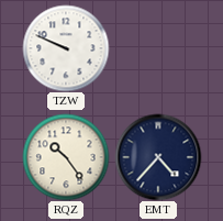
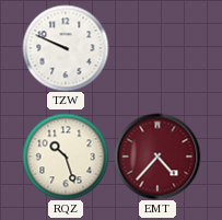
RQZ: 10:24 -> 10:27 (66, 157)
EMT dial: navy -> burgundy (157, 157)
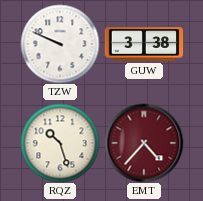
GUW: none -> 3:38 (144, 44)
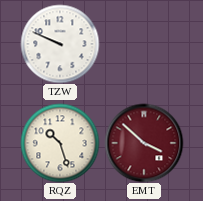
GUW: 3:38 -> none (144, 44)
EMT: 4:37 -> 3:52 (144, 143)
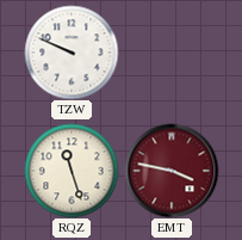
RQZ: 10:27 -> 11:27 (72, 171)
EMT: 3:52 -> 3:47 (172, 171)
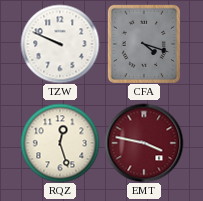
CFA: none -> 4:18 (143, 43)
RQZ: 11:27 -> 12:27 (60, 143)
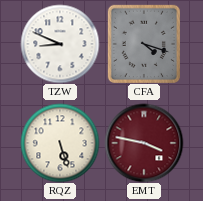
TZW: 9:49 -> 8:49 (60, 44)
RQZ: 12:27 -> 5:27 (60, 143)
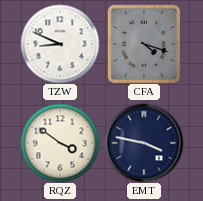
RQZ: 5:27 -> 3:51 (60, 143)
EMT dial: burgundy -> navy (144, 143)
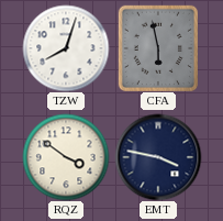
TZW: 8:49 -> 8:03 (66, 48)
CFA: 4:18 -> 5:58 (157, 47)
